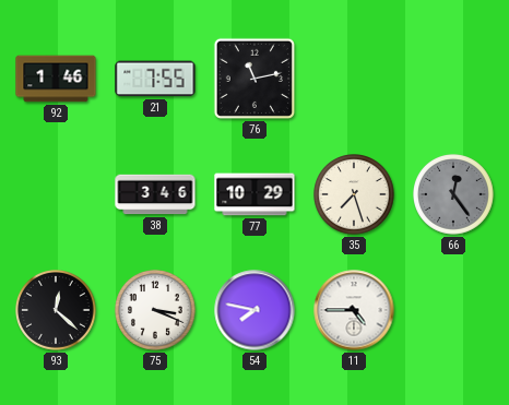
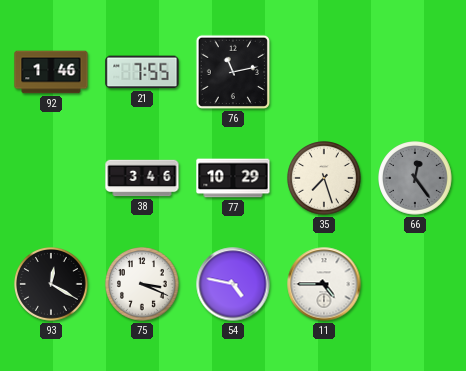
93: 12:22 -> 12:20 (52, 285)
54: 7:47 -> 4:47 (233, 284)
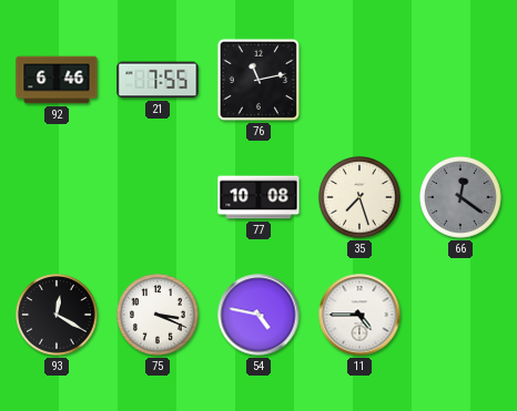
92: 1:46 -> 6:46 (57, 80)
38: 3:46 -> none (142, 178)
77: 10:29 -> 10:08 (258, 197)
66: 12:24 -> 12:21 (462, 198)
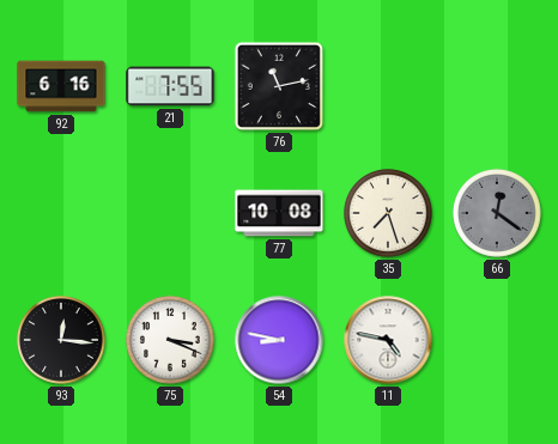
92: 6:46 -> 6:16 (61, 86)
93: 12:20 -> 12:16 (62, 341)
54: 4:47 -> 8:47 (279, 340)
11: 4:45 -> 4:47 (388, 340)
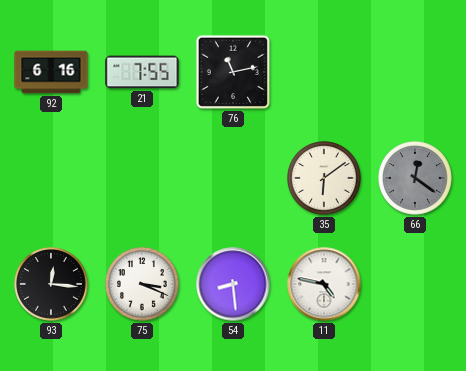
77: 10:08 -> none (279, 213)
35: 7:27 -> 6:09 (325, 179)
54: 8:47 -> 8:29 (233, 284)
